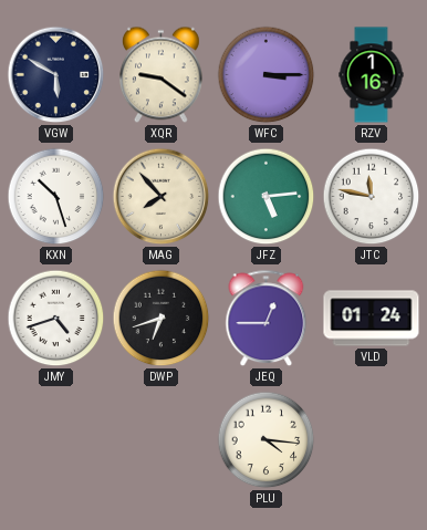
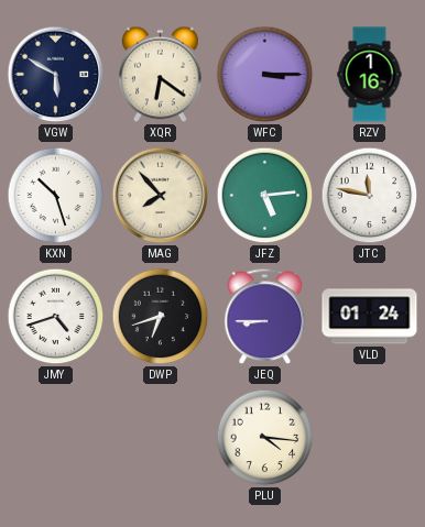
XQR: 9:21 -> 6:21 (161, 75)
JEQ: 12:45 -> 8:45 (265, 317)
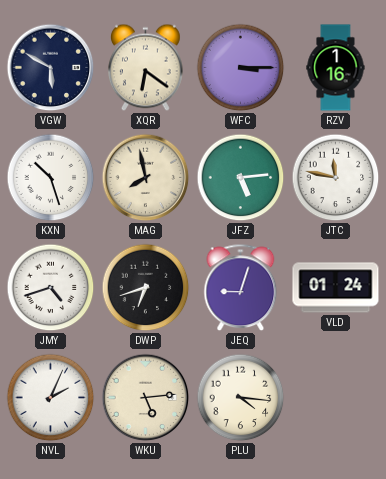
MAG: 7:53 -> 7:58 (146, 178)
JEQ: 8:45 -> 9:03 (241, 288)
NVL: none -> 2:04 (51, 398)
WKU: none -> 5:14 (146, 398)
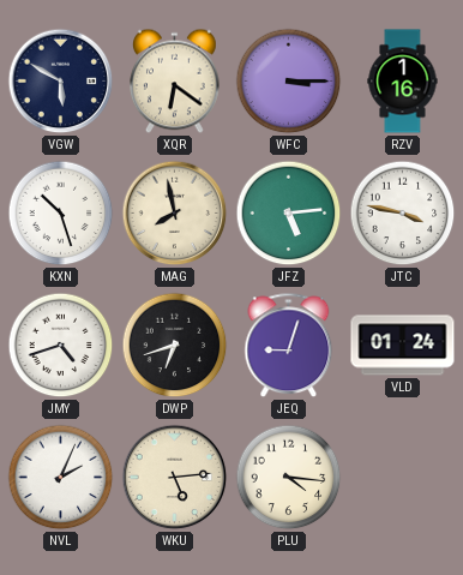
JTC: 11:47 -> 3:47 (403, 214)
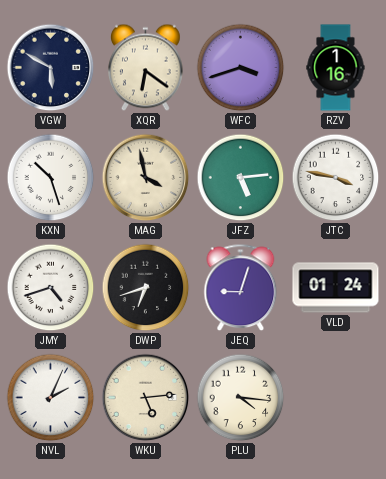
WFC: 3:15 -> 3:42 (241, 68)
MAG: 7:58 -> 3:58 (146, 178)
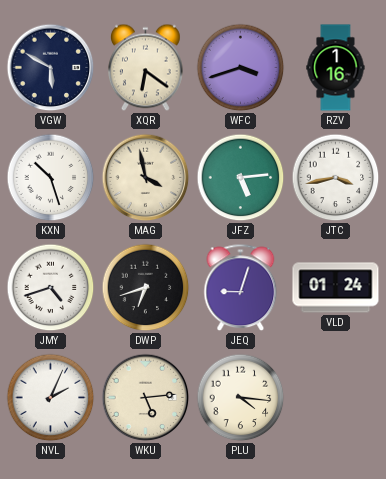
JTC: 3:47 -> 3:43 (336, 178)
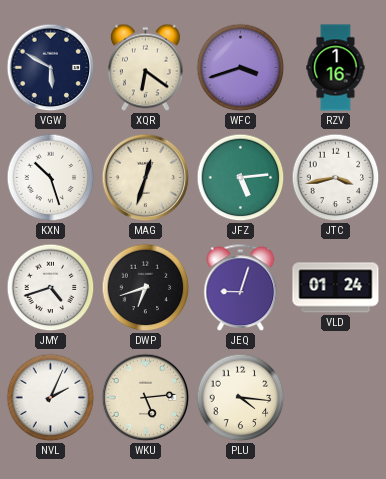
MAG: 3:58 -> 12:33 (146, 178)
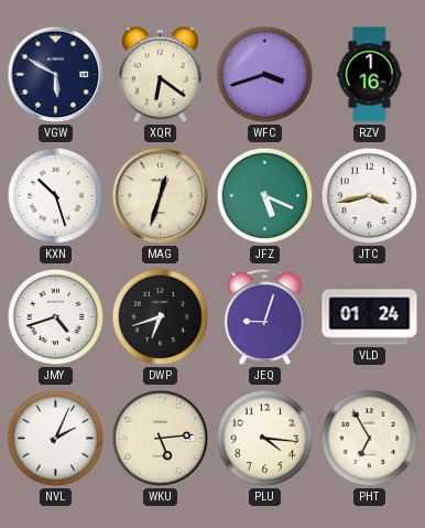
JFZ: 5:14 -> 5:19 (265, 196)
PHT: none -> 6:55 (370, 439)
